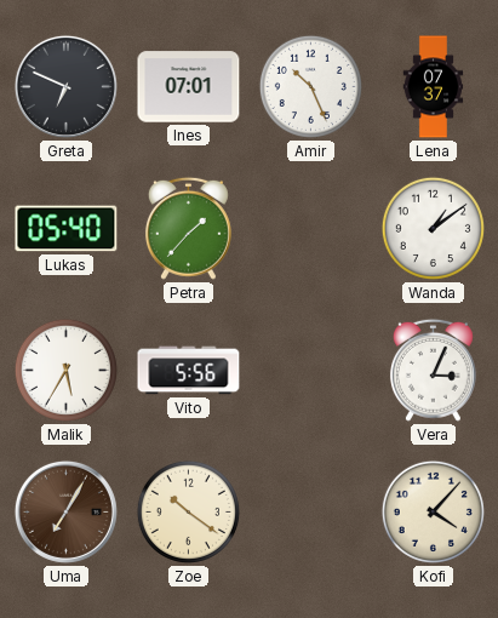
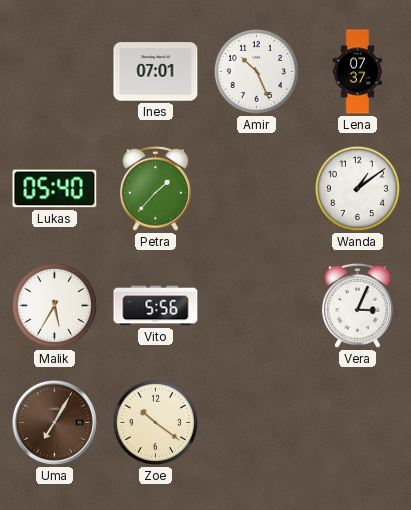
Greta: 6:49 -> none (65, 86)
Kofi: 4:07 -> none (433, 511)
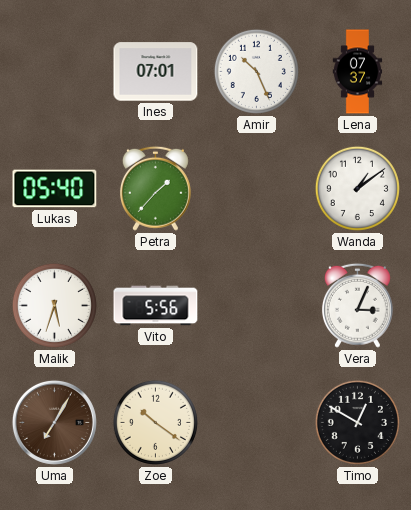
Malik: 5:35 -> 5:33 (54, 305)
Timo: none -> 12:50 (357, 422)
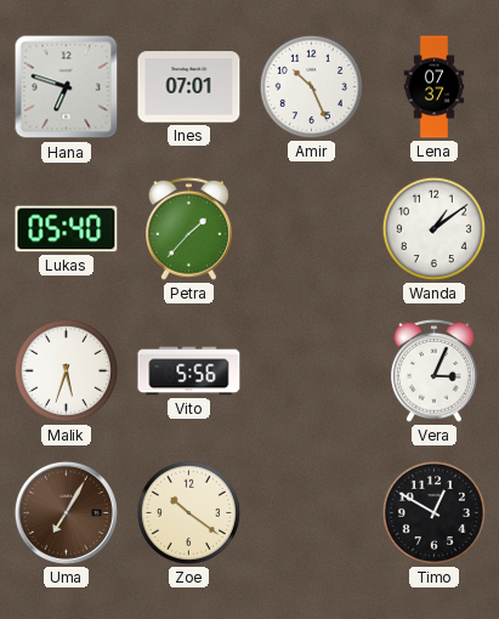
Hana: none -> 6:48 (67, 87)
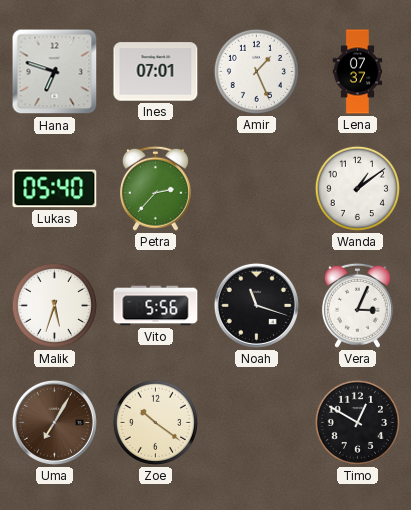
Amir: 10:26 -> 1:26 (256, 71)
Petra: 1:37 -> 2:37 (155, 188)
Noah: none -> 11:18 (256, 305)
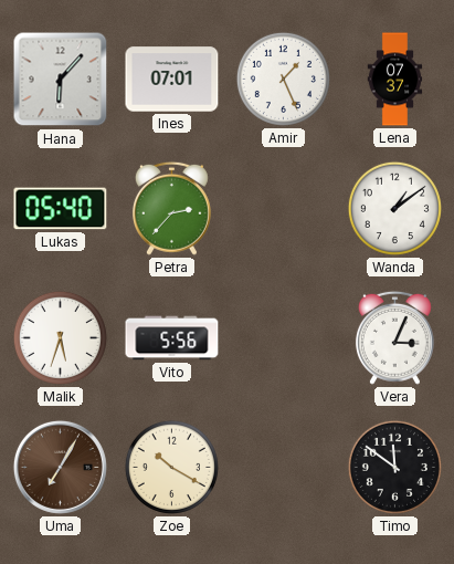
Hana: 6:48 -> 6:07 (61, 80)
Noah: 11:18 -> none (256, 305)
Zoe: 10:21 -> 10:20 (171, 467)
Timo: 12:50 -> 11:51 (394, 467)
